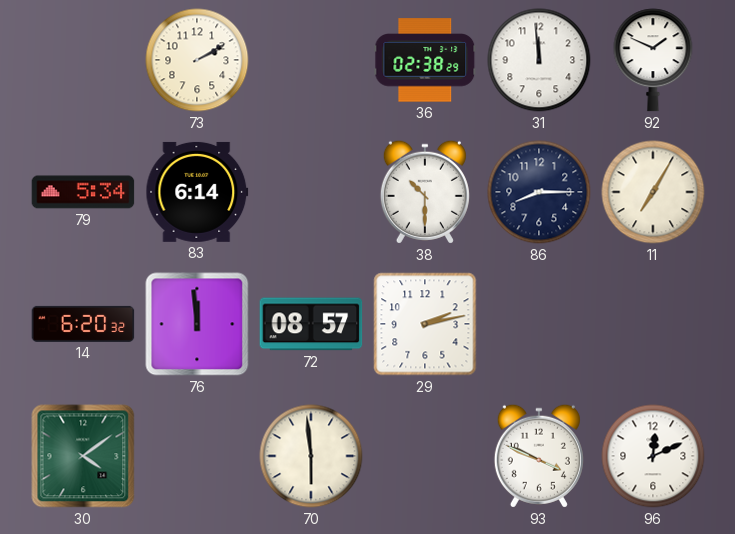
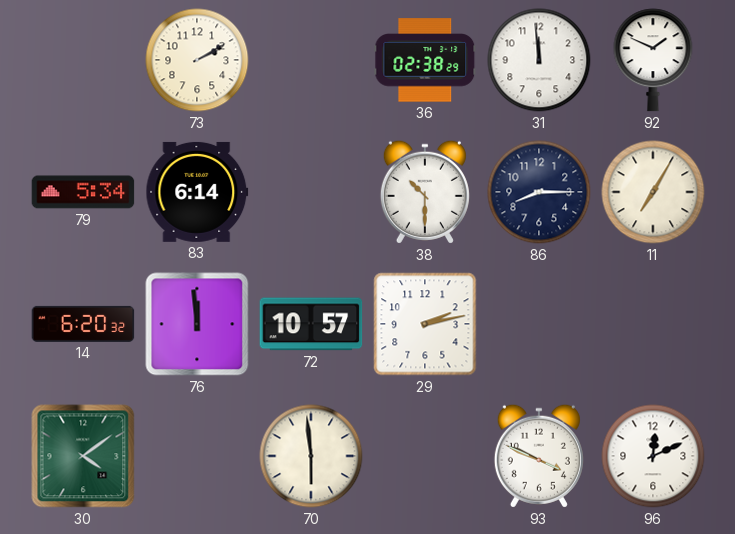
72: 08:57 -> 10:57 (311, 324)
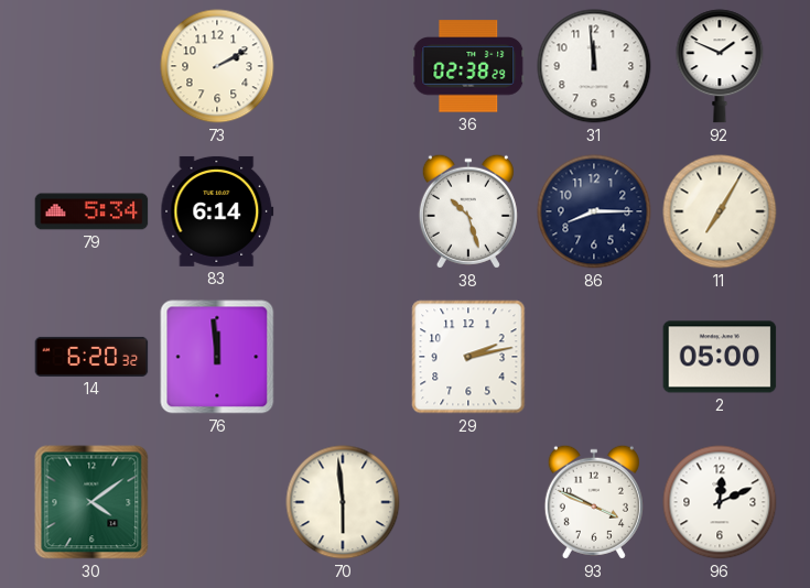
38: 10:30 -> 10:27 (468, 211)
72: 10:57 -> none (311, 324)
2: none -> 05:00 (720, 357)
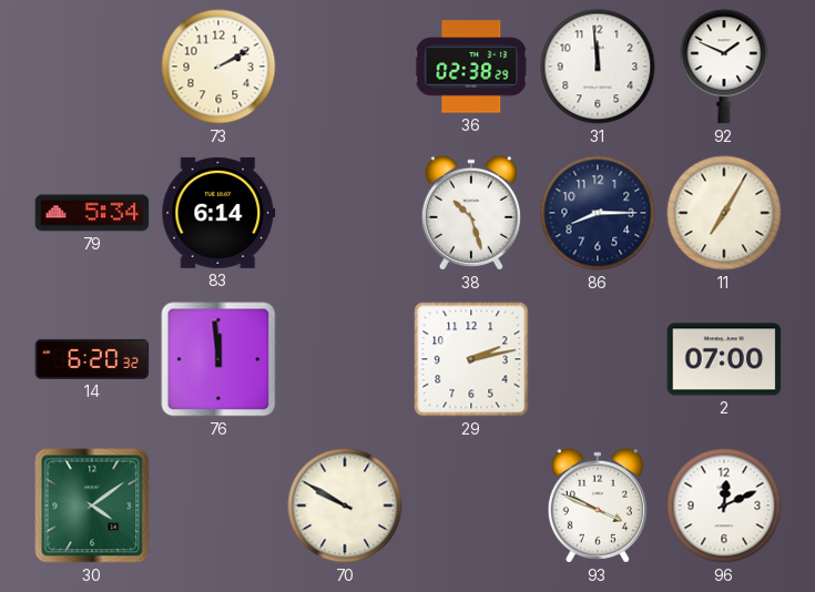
2: 05:00 -> 07:00 (724, 359)
70: 5:59 -> 9:50 (345, 506)
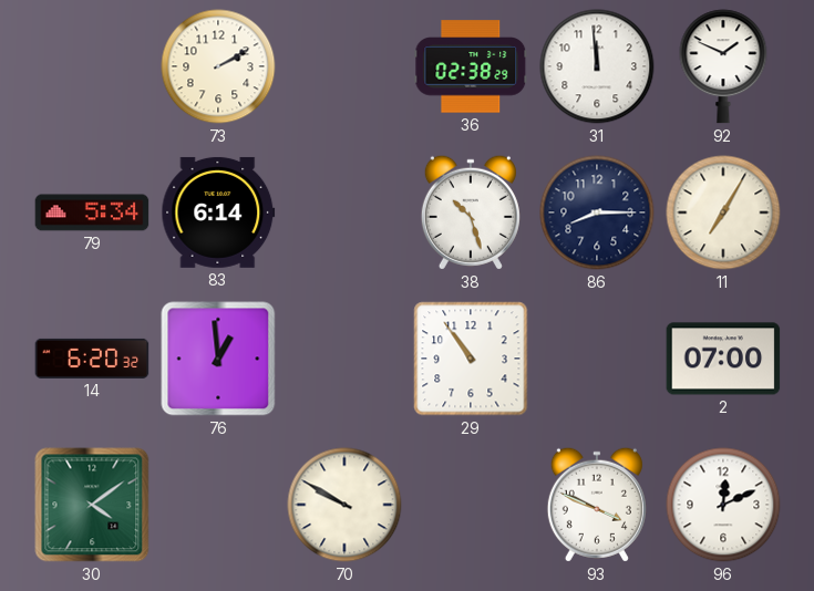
76: 11:59 -> 12:59 (218, 359)
29: 2:13 -> 10:54 (471, 359)
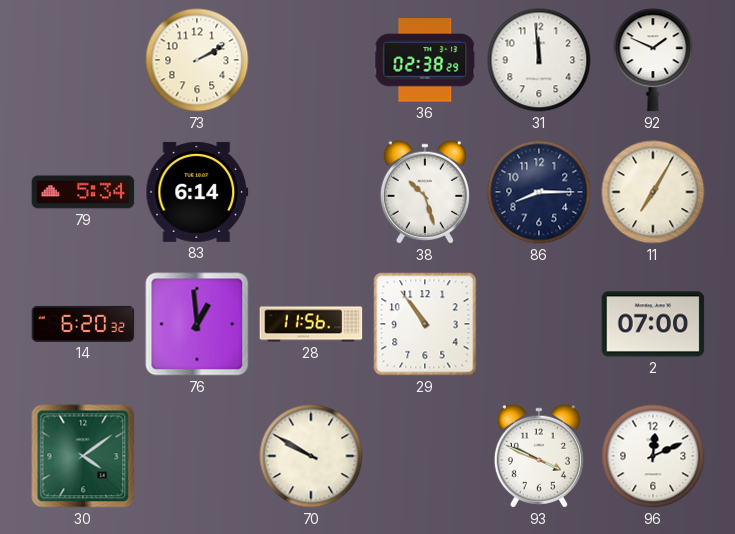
28: none -> 11:56 (311, 324)
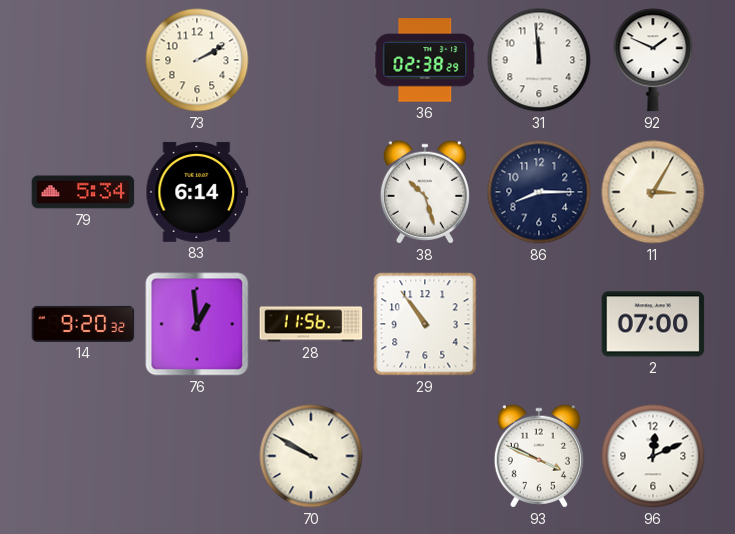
11: 7:05 -> 3:05 (653, 192)
14: 6:20 -> 9:20 (83, 324)
30: 4:09 -> none (83, 456)
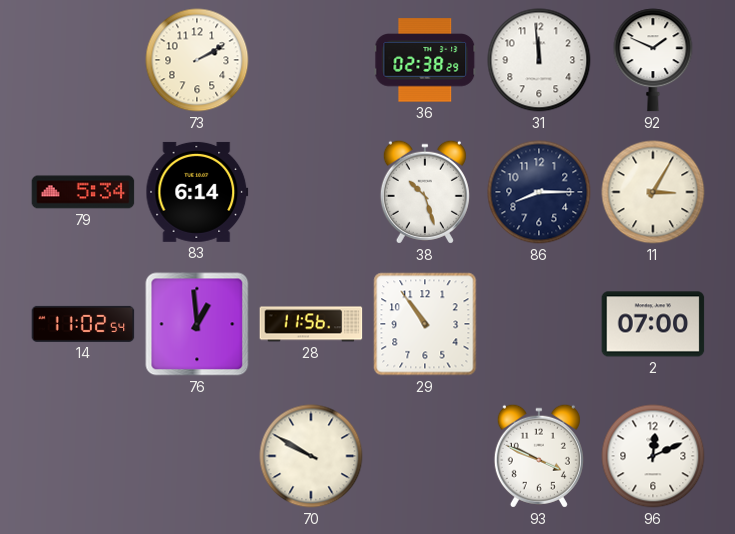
14: 9:20 -> 11:02 (83, 324)
